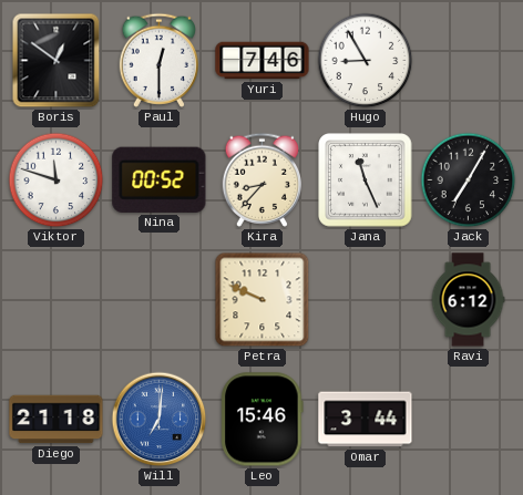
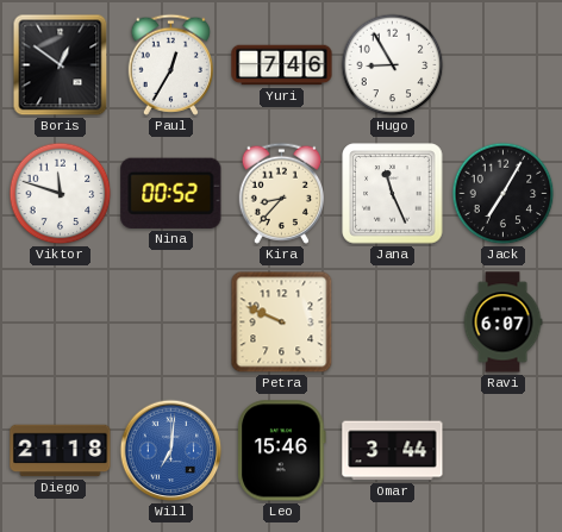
Paul: 12:30 -> 12:35 (170, 64)
Ravi: 6:12 -> 6:07 (502, 323)
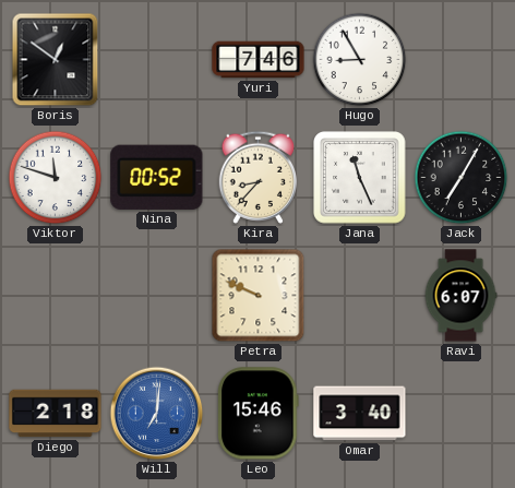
Paul: 12:35 -> none (170, 64)
Diego: 21:18 -> 2:18 (56, 414)
Omar: 3:44 -> 3:40 (360, 414)
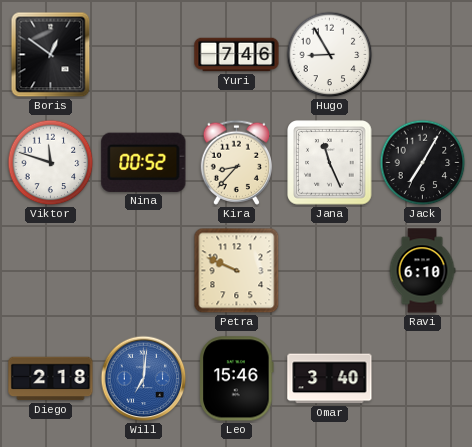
Ravi: 6:07 -> 6:10 (422, 271)
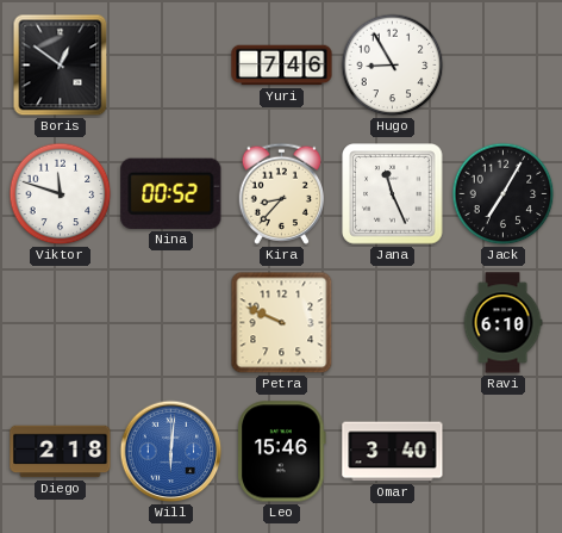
Will: 7:01 -> 6:01 (171, 452)
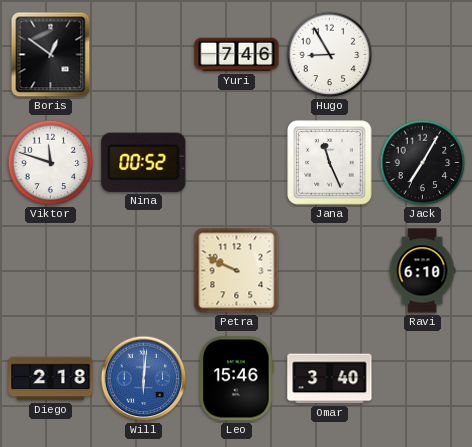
Kira: 8:37 -> none (281, 193)
